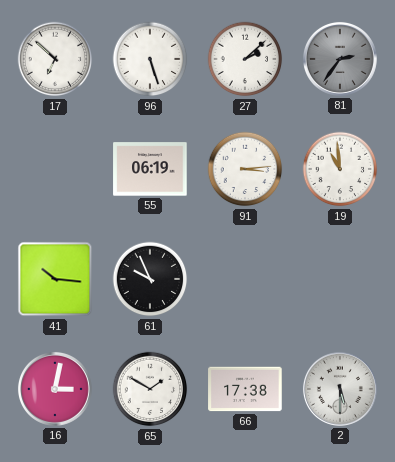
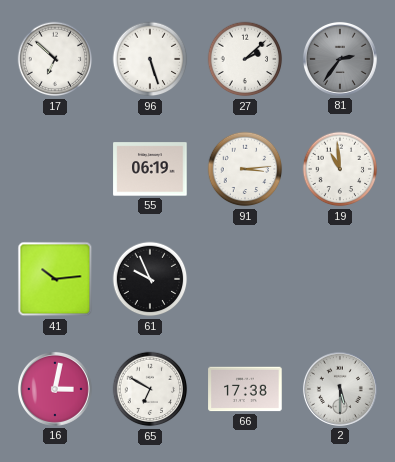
41: 10:16 -> 10:14 (55, 279)
65: 1:50 -> 6:50 (150, 389)
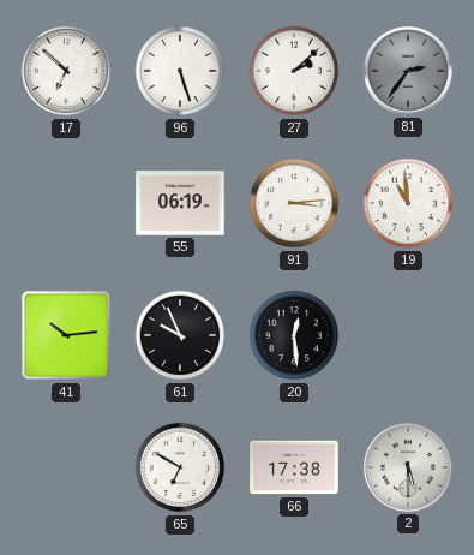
20: none -> 12:29 (294, 335)
16: 3:02 -> none (55, 389)
